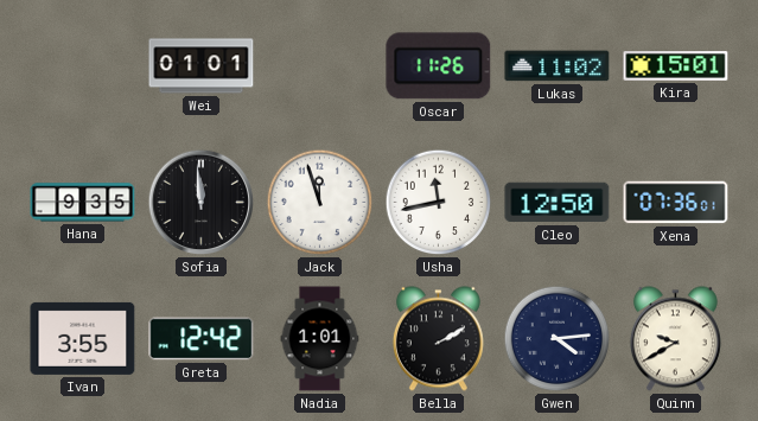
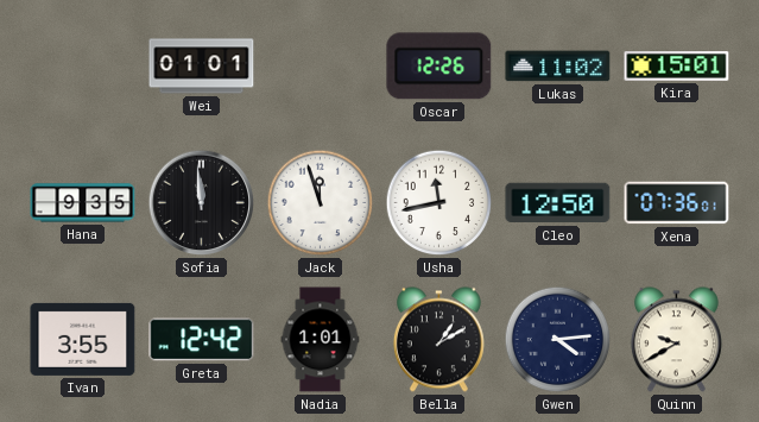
Oscar: 11:26 -> 12:26 (439, 67)
Bella: 2:10 -> 1:10 (438, 340)
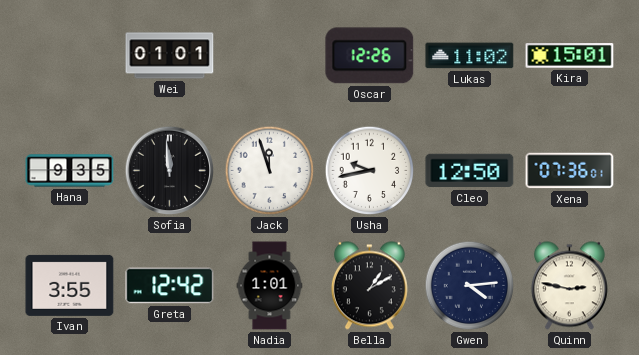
Usha: 11:43 -> 9:43 (370, 171)
Quinn: 9:40 -> 2:47 (569, 286)
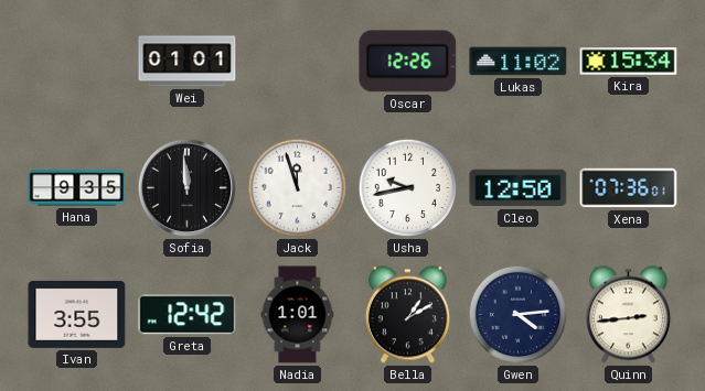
Kira: 15:01 -> 15:34 (629, 62)
Quinn: 2:47 -> 2:44 (628, 315)
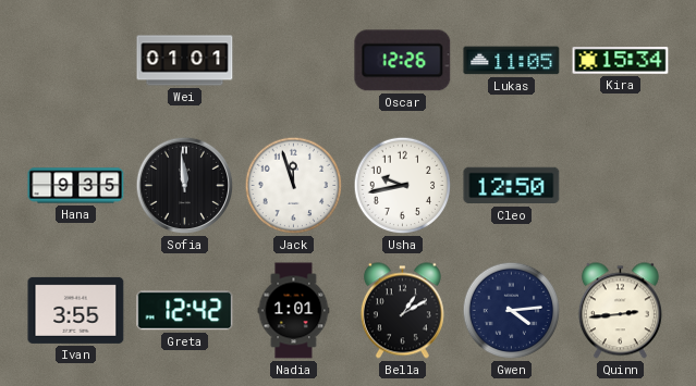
Lukas: 11:02 -> 11:05 (512, 61)
Xena: 07:36 -> none (629, 188)
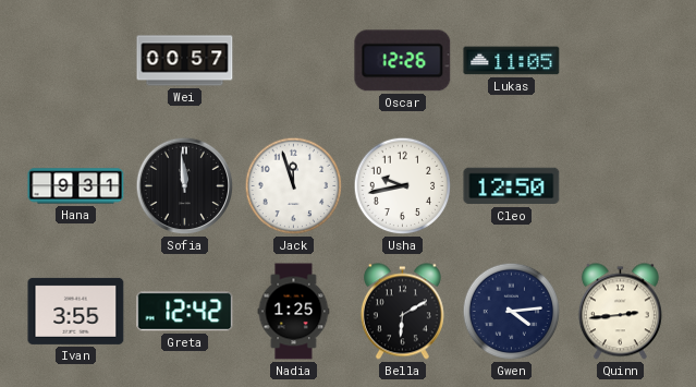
Wei: 01:01 -> 00:57 (185, 61)
Kira: 15:34 -> none (621, 61)
Hana: 9:35 -> 9:31 (76, 186)
Nadia: 1:01 -> 1:25 (294, 312)
Bella: 1:10 -> 6:10 (402, 312)
